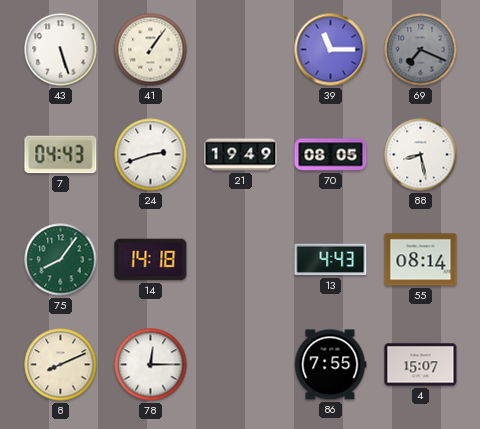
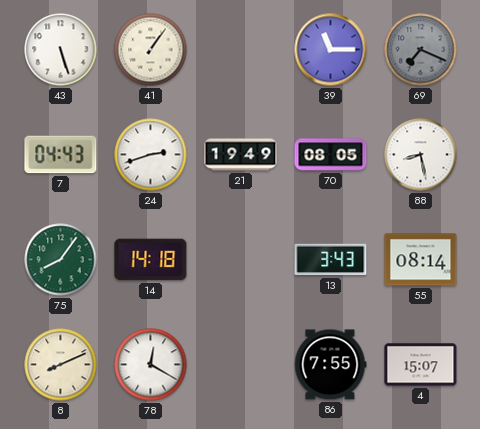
13: 4:43 -> 3:43 (331, 260)
78: 12:15 -> 12:20 (151, 365)
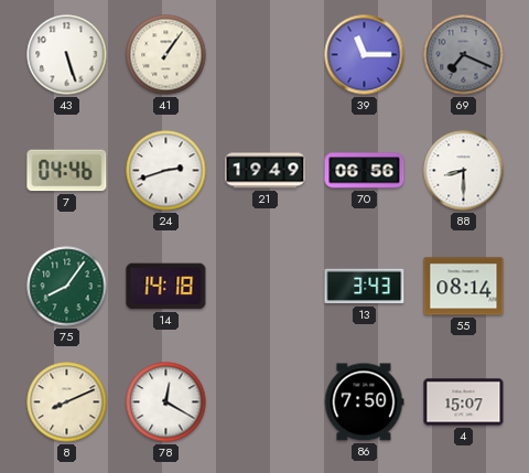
7: 04:43 -> 04:46 (67, 171)
70: 08:05 -> 06:56 (365, 171)
88: 8:28 -> 8:30 (464, 171)
86: 7:55 -> 7:50 (364, 402)
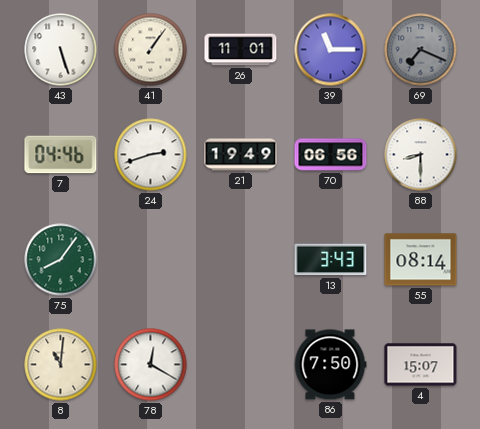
26: none -> 11:01 (241, 50)
14: 14:18 -> none (166, 287)
8: 8:11 -> 11:01 (61, 365)
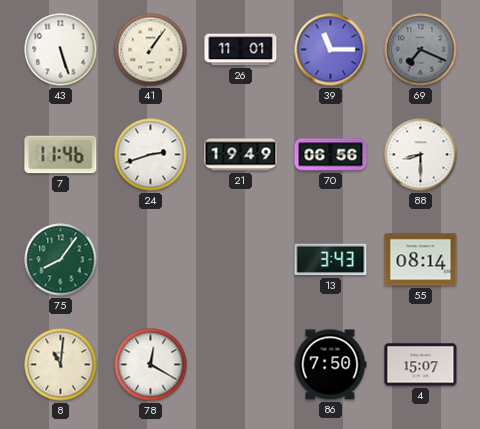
7: 04:46 -> 11:46 (61, 155)
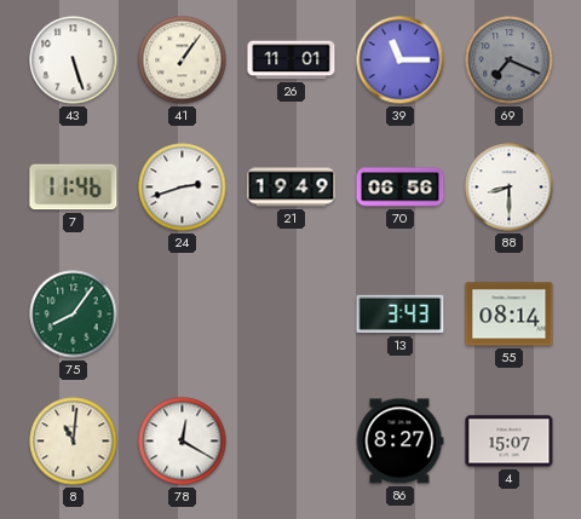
86: 7:50 -> 8:27 (399, 442)
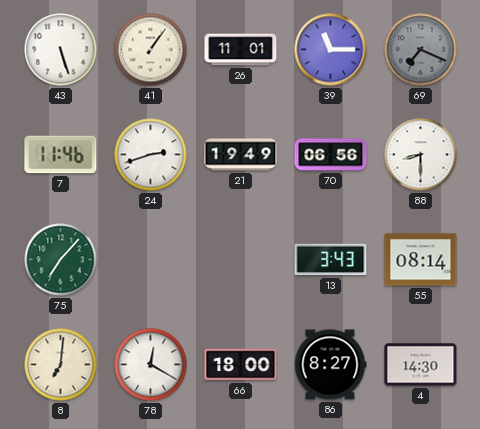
75: 8:06 -> 7:07 (61, 260)
8: 11:01 -> 7:01 (61, 365)
66: none -> 18:00 (241, 365)
4: 15:07 -> 14:30 (421, 365)
